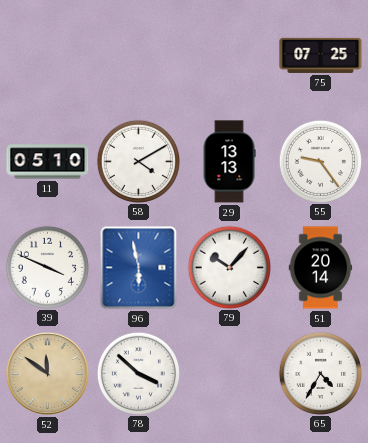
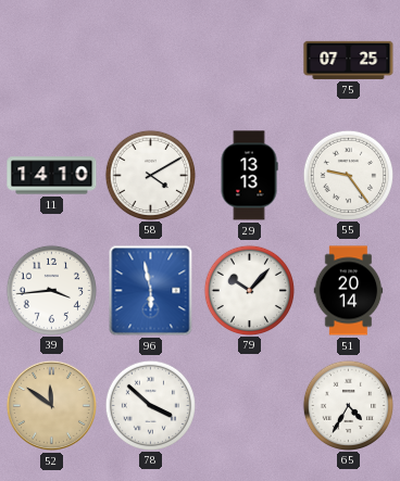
11: 05:10 -> 14:10 (52, 176)
39: 3:49 -> 3:44 (51, 290)
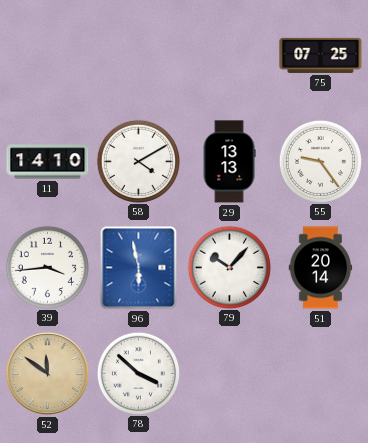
65: 4:35 -> none (348, 405)
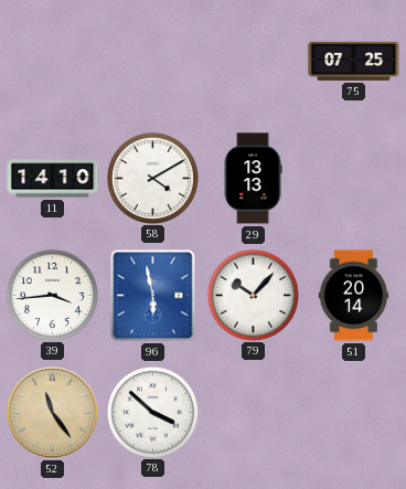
55: 9:24 -> none (320, 161)
52: 11:51 -> 11:24 (52, 412)
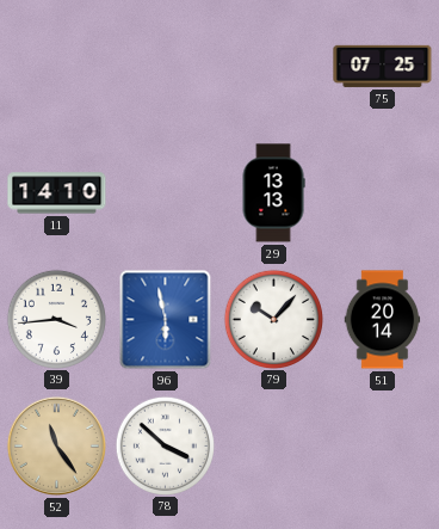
58: 4:10 -> none (152, 178)
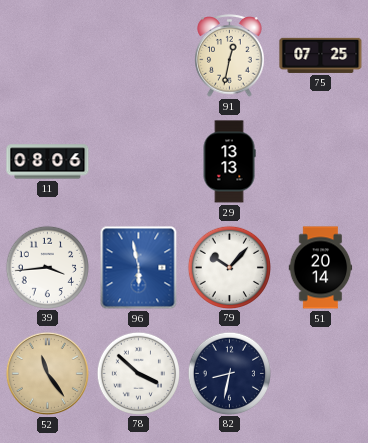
91: none -> 12:32 (230, 56)
11: 14:10 -> 08:06 (48, 162)
82: none -> 8:32 (229, 373)
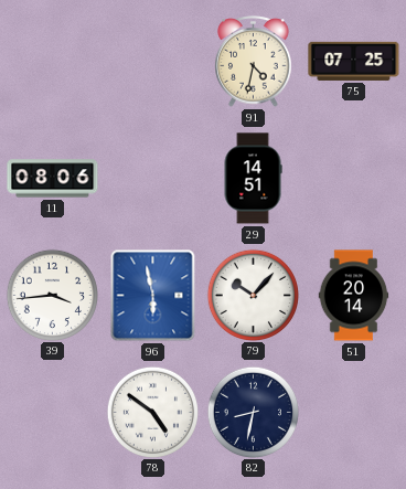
91: 12:32 -> 4:32 (254, 62)
29: 13:13 -> 14:51 (253, 179)
52: 11:24 -> none (47, 373)
78: 3:52 -> 4:51 (152, 412)
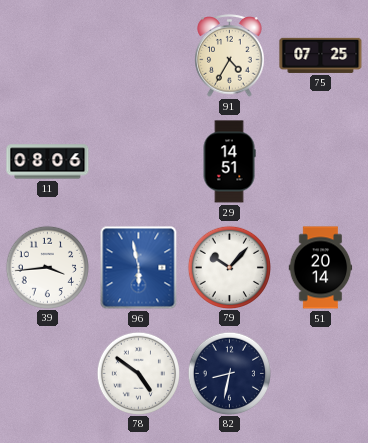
91: 4:32 -> 4:35 (230, 56)
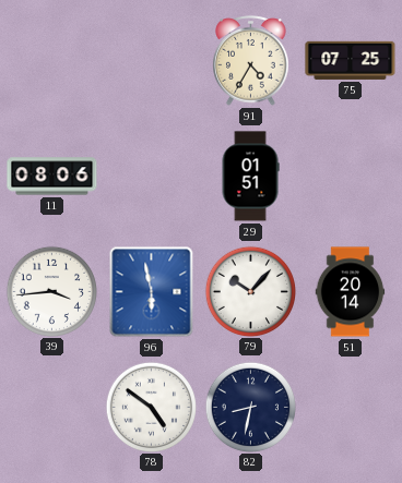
29: 14:51 -> 01:51 (250, 177)
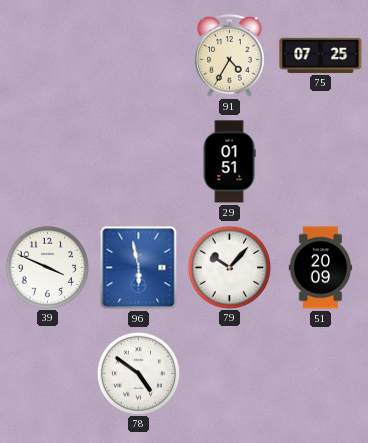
11: 08:06 -> none (52, 177)
39: 3:44 -> 3:49 (47, 267)
51: 20:14 -> 20:09 (321, 268)
82: 8:32 -> none (250, 407)
